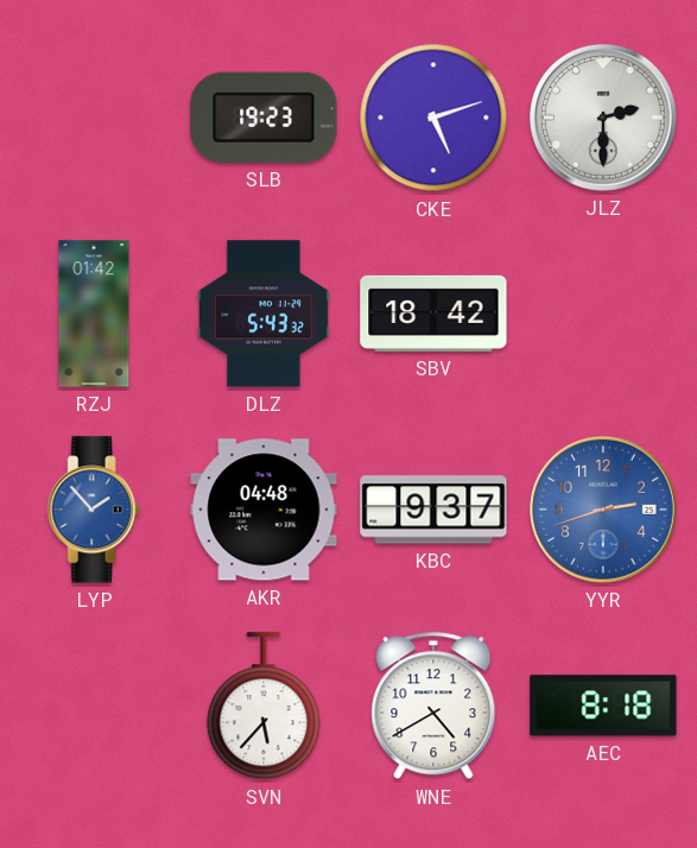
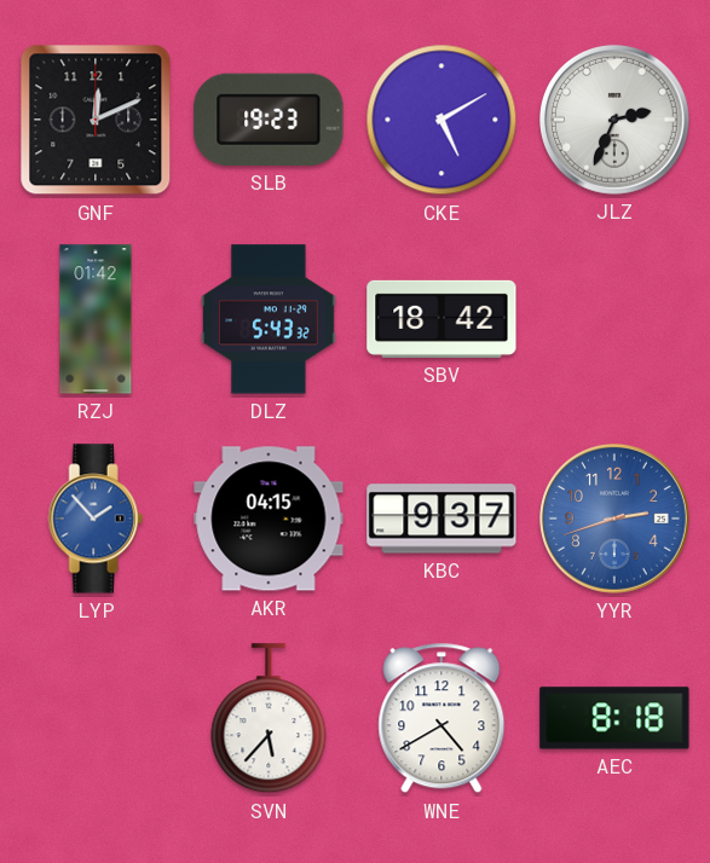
GNF: none -> 12:11 (96, 120)
CKE: 5:12 -> 5:10 (441, 120)
JLZ: 2:30 -> 2:34 (614, 120)
AKR: 04:48 -> 04:15 (269, 519)
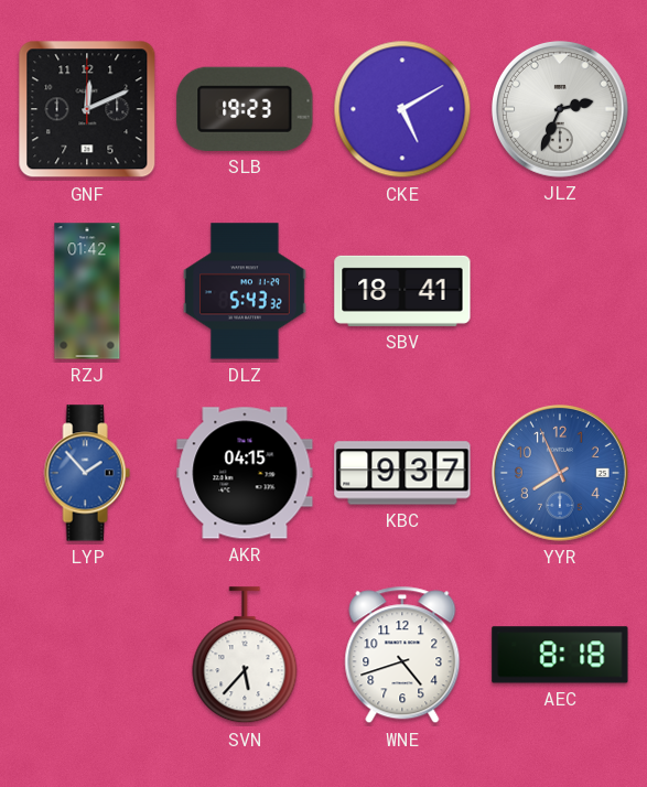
SBV: 18:42 -> 18:41 (402, 291)
YYR: 2:42 -> 7:56 (560, 473)
WNE: 4:40 -> 4:42 (402, 655)
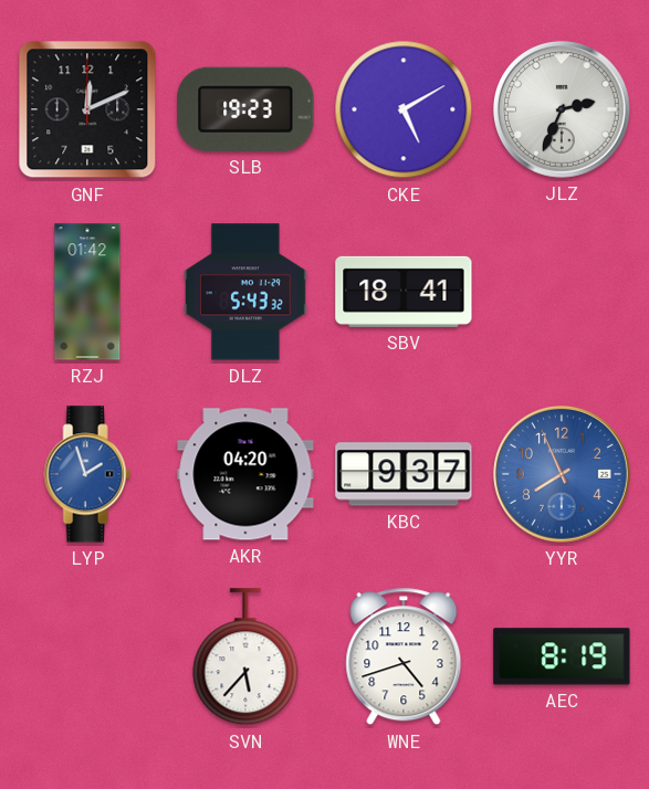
LYP: 1:53 -> 1:57 (87, 474)
AKR: 04:15 -> 04:20 (245, 474)
AEC: 8:18 -> 8:19 (562, 656)
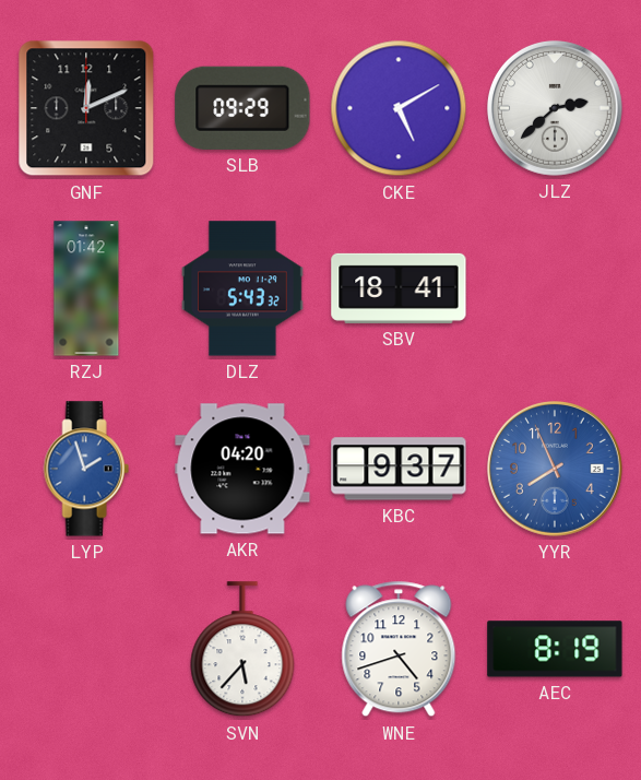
SLB: 19:23 -> 09:29 (242, 108)
JLZ: 2:34 -> 2:38 (555, 108)
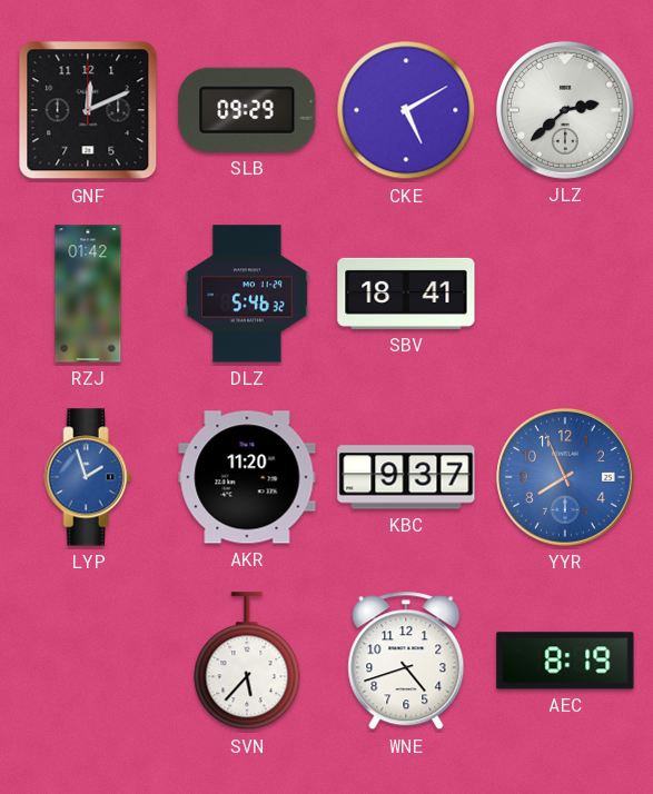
DLZ: 5:43 -> 5:46 (248, 294)
AKR: 04:20 -> 11:20 (247, 477)
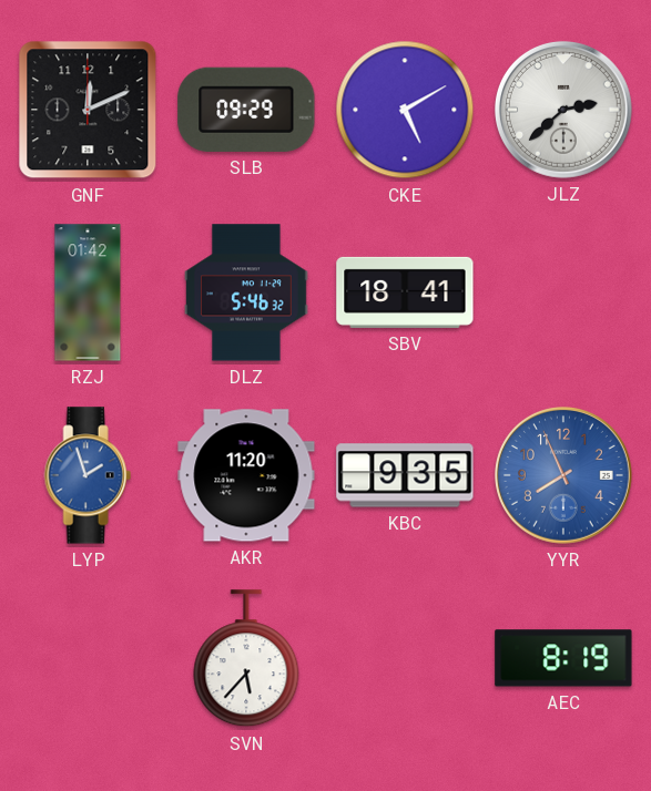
KBC: 9:37 -> 9:35 (405, 475)
WNE: 4:42 -> none (406, 661)
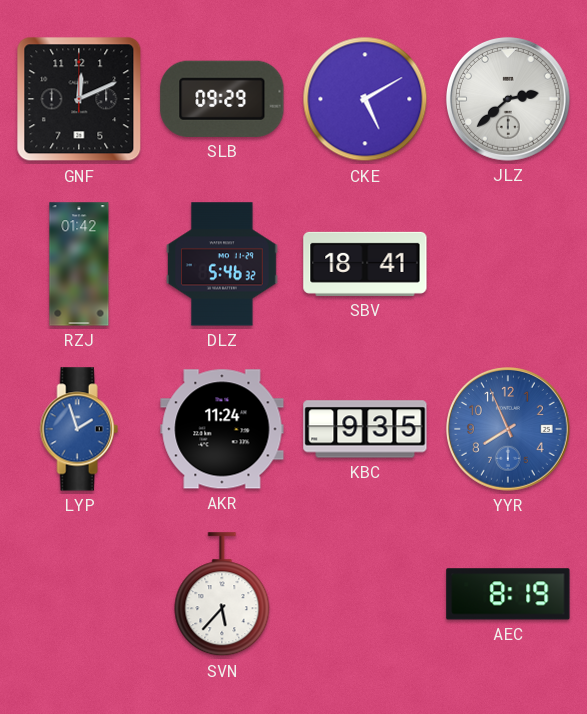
AKR: 11:20 -> 11:24 (222, 429)
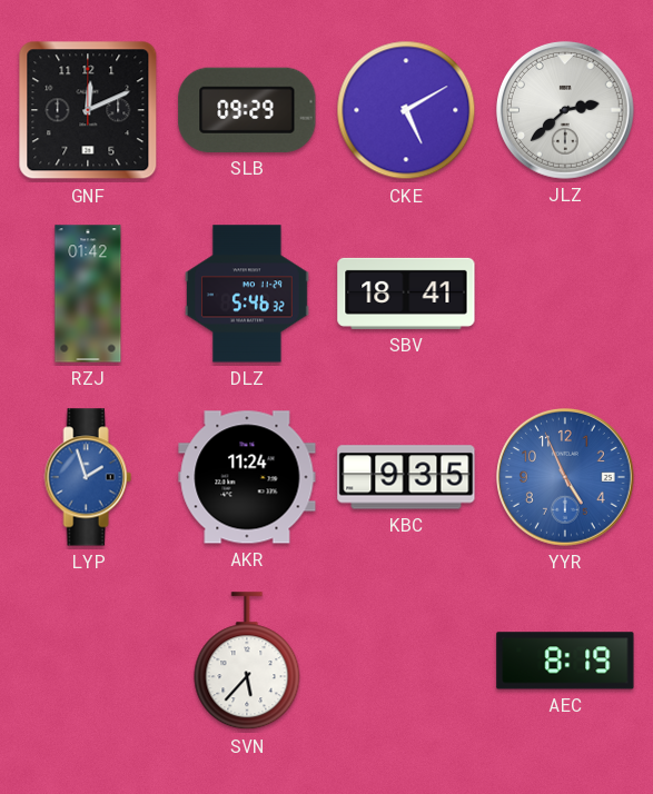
YYR: 7:56 -> 4:56 (565, 477)
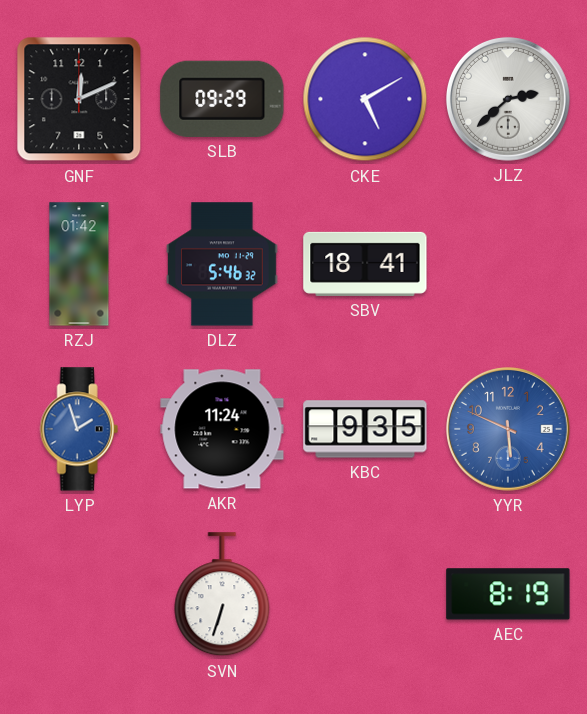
YYR: 4:56 -> 5:49 (508, 429)
SVN: 5:37 -> 6:33 (222, 595)
